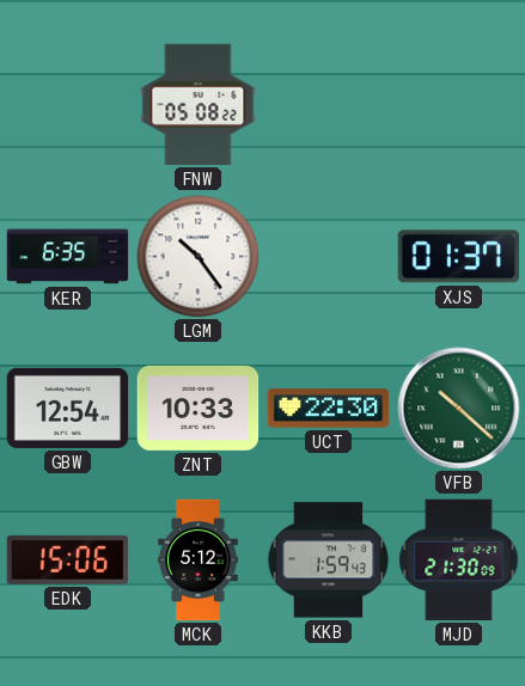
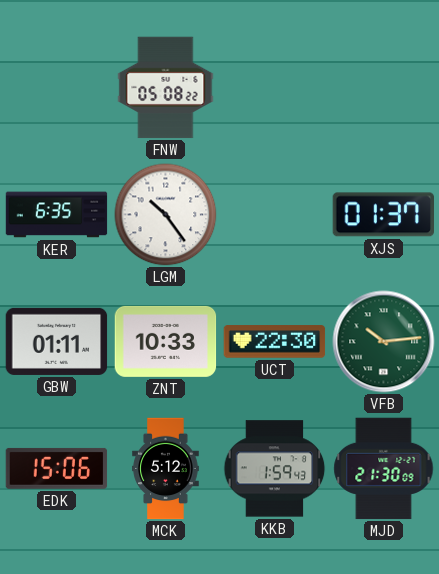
GBW: 12:54 -> 01:11 (57, 341)
VFB: 10:22 -> 10:14 (384, 342)
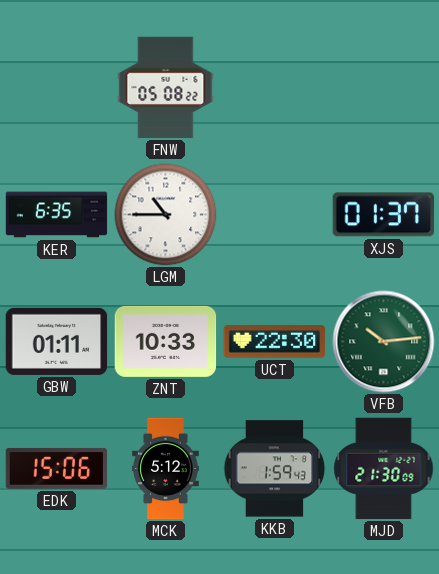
LGM: 10:24 -> 10:45 (166, 215)
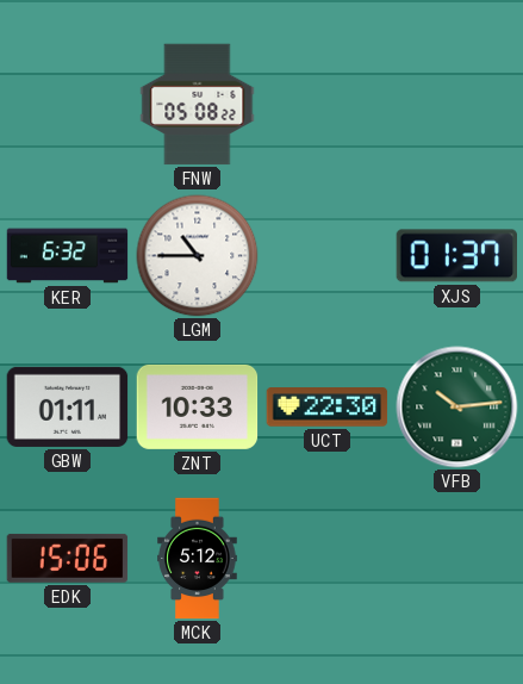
KER: 6:35 -> 6:32 (68, 256)
KKB: 1:59 -> none (275, 469)
MJD: 21:30 -> none (384, 469)
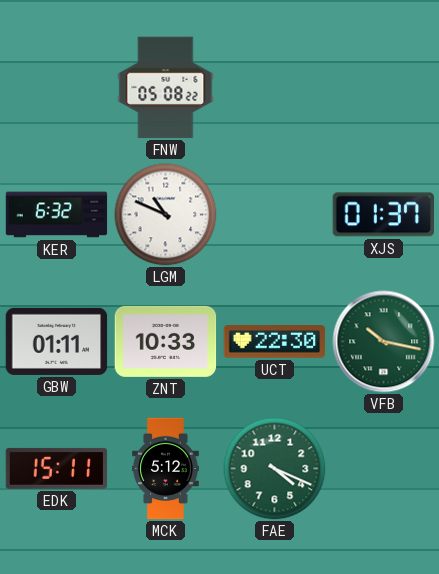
LGM: 10:45 -> 10:49 (166, 215)
VFB: 10:14 -> 10:17 (384, 342)
EDK: 15:06 -> 15:11 (57, 468)
FAE: none -> 4:19 (275, 469)
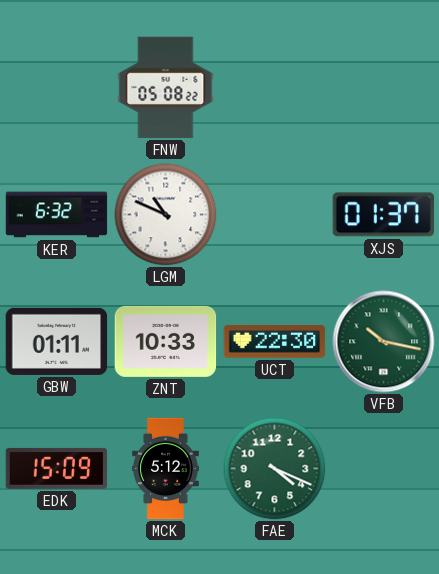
EDK: 15:11 -> 15:09 (57, 468)
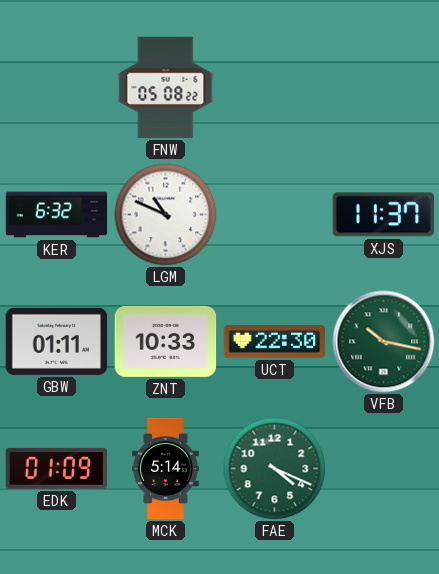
XJS: 01:37 -> 11:37 (383, 215)
EDK: 15:09 -> 01:09 (57, 468)
MCK: 5:12 -> 5:14 (166, 469)
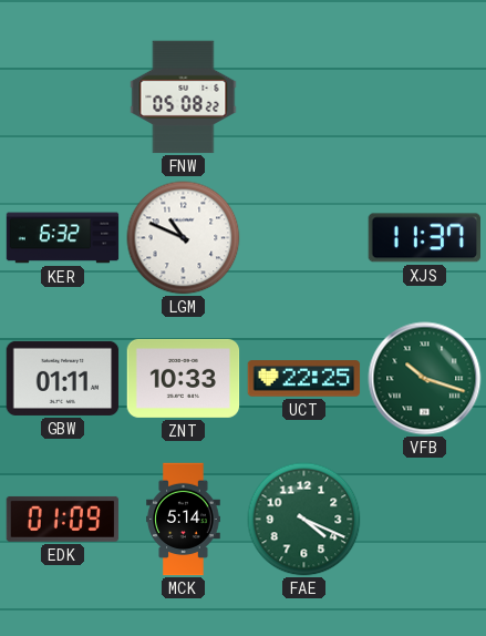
UCT: 22:30 -> 22:25 (304, 379)
VFB: 10:17 -> 10:18 (425, 379)
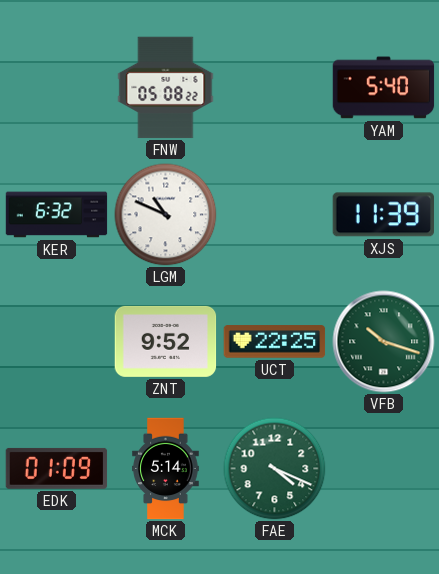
YAM: none -> 5:40 (384, 88)
XJS: 11:37 -> 11:39 (383, 215)
GBW: 01:11 -> none (63, 378)
ZNT: 10:33 -> 9:52 (166, 341)
